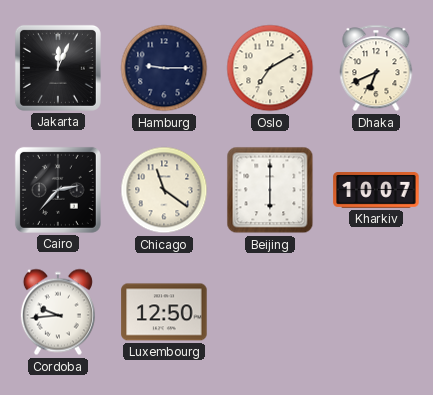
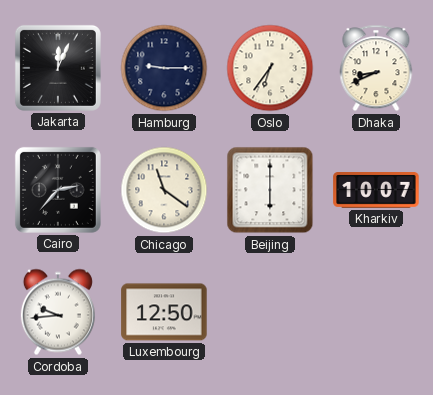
Oslo: 7:10 -> 6:36 (270, 68)
Dhaka: 6:41 -> 8:41 (376, 68)
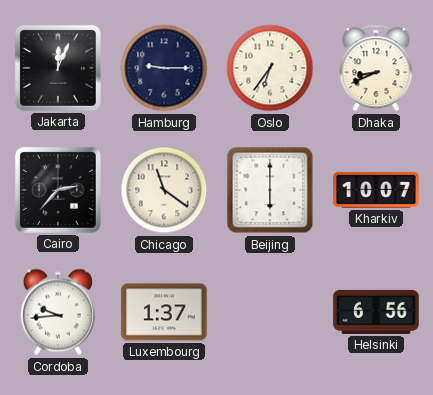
Luxembourg: 12:50 -> 1:37 (164, 312)
Helsinki: none -> 6:56 (376, 312)
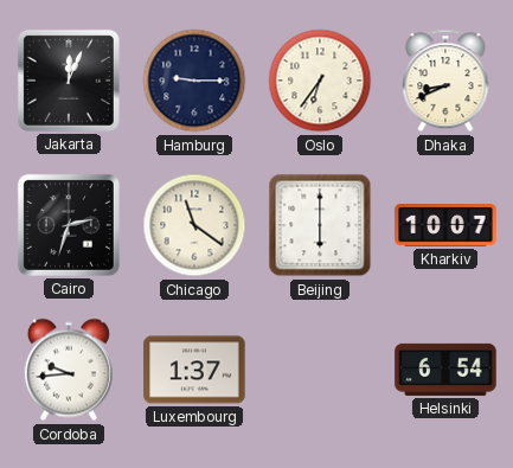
Cairo: 2:37 -> 2:33 (69, 225)
Helsinki: 6:56 -> 6:54 (445, 370)
